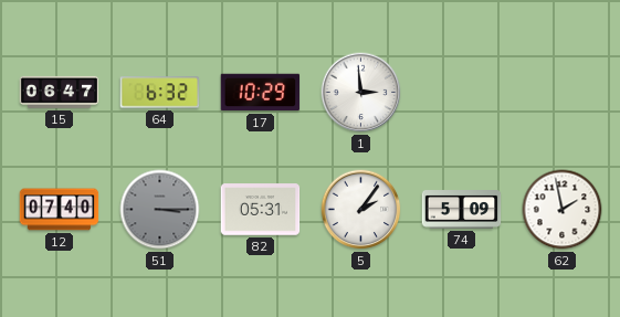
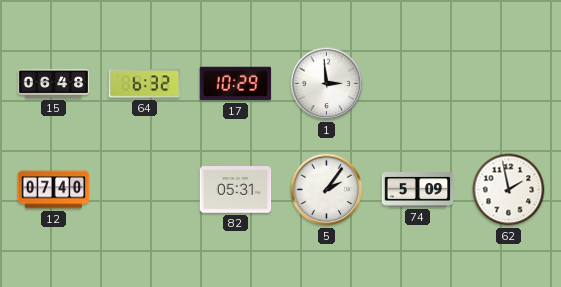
15: 06:47 -> 06:48 (54, 83)
51: 3:15 -> none (160, 210)
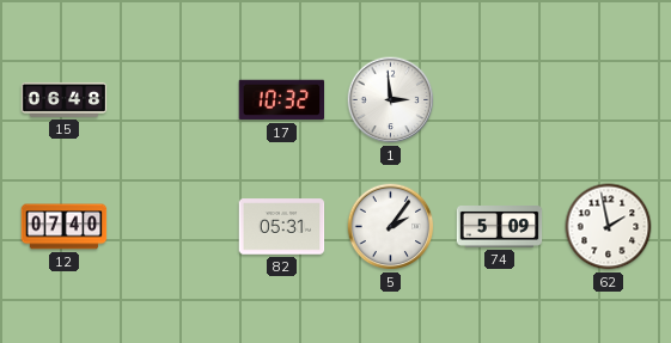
64: 6:32 -> none (145, 84)
17: 10:29 -> 10:32 (282, 100)
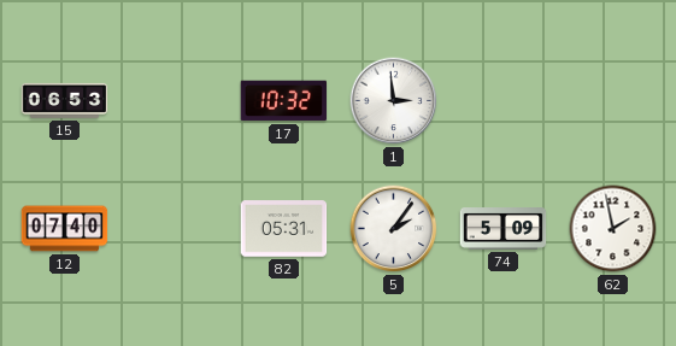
15: 06:48 -> 06:53 (65, 100)
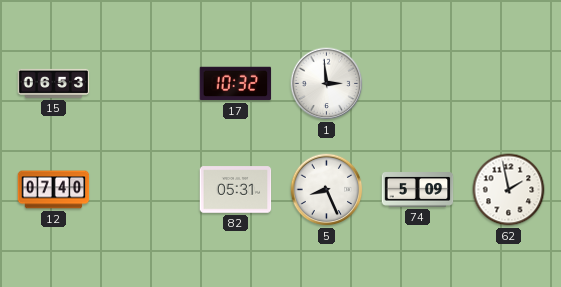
5: 2:06 -> 8:26 (327, 190)
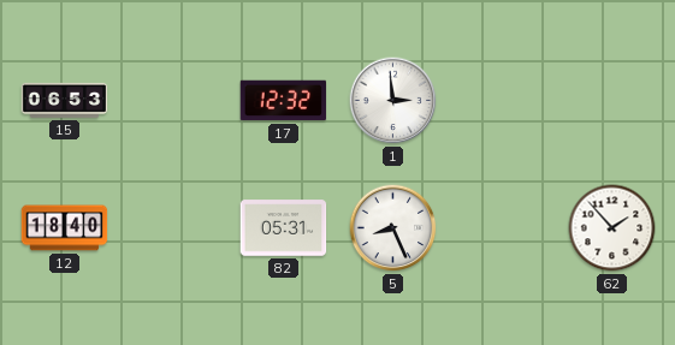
17: 10:32 -> 12:32 (284, 101)
12: 07:40 -> 18:40 (65, 228)
74: 5:09 -> none (418, 190)
62: 1:58 -> 1:53 (612, 228)
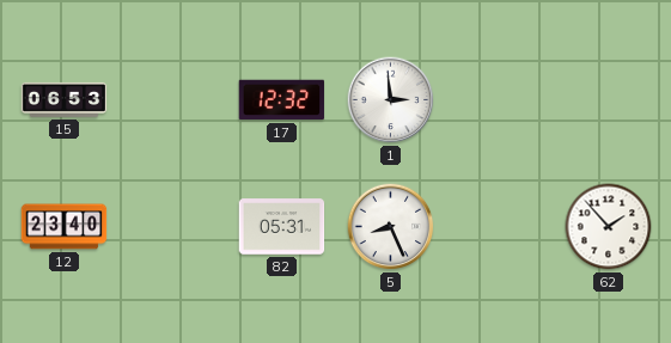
12: 18:40 -> 23:40 (65, 227)
